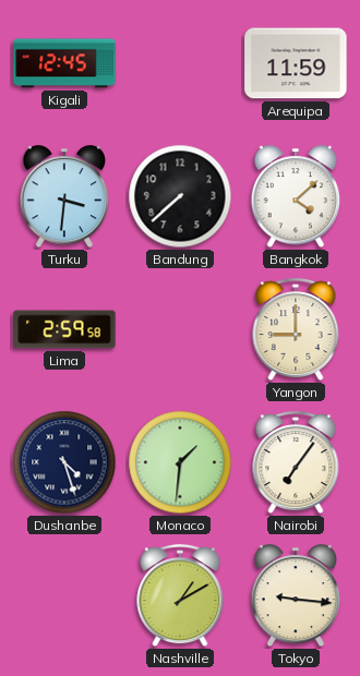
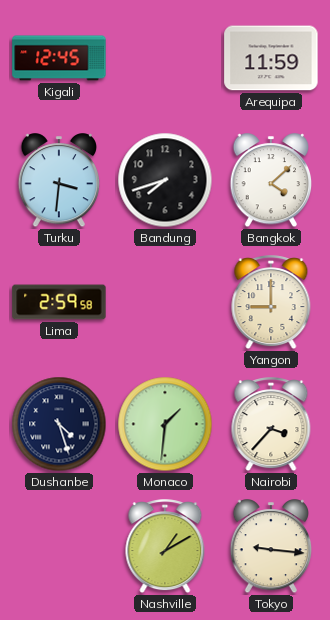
Bandung: 7:38 -> 7:42 (165, 180)
Nairobi: 7:06 -> 3:37 (271, 425)
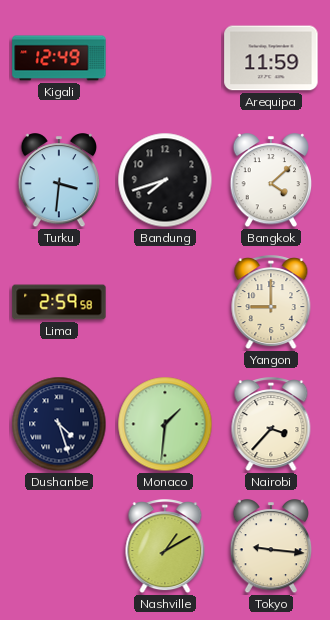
Kigali: 12:45 -> 12:49 (59, 58)
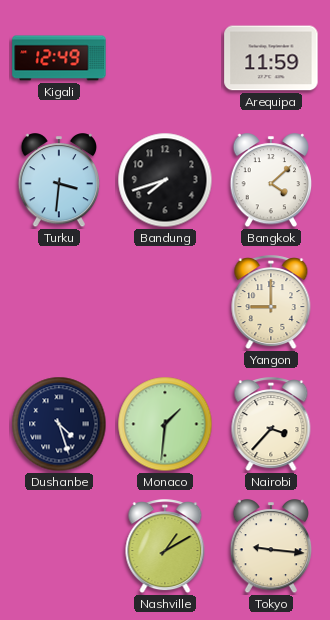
Lima: 2:59 -> none (59, 302)
